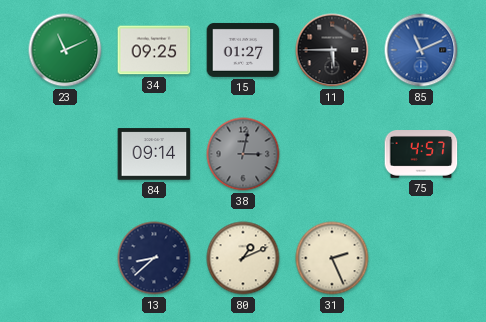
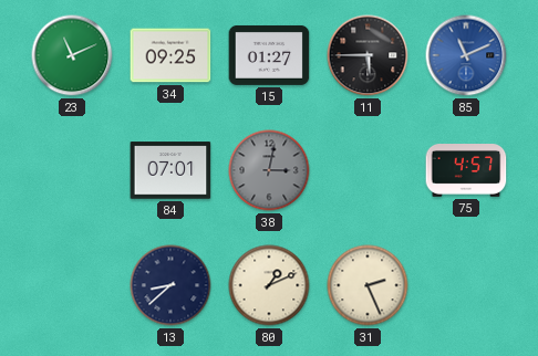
84: 09:14 -> 07:01 (170, 170)
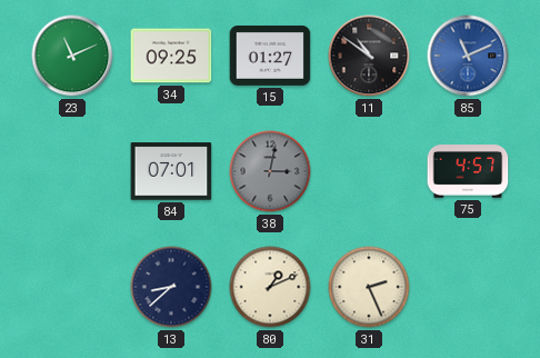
11: 5:45 -> 10:51 (369, 56)
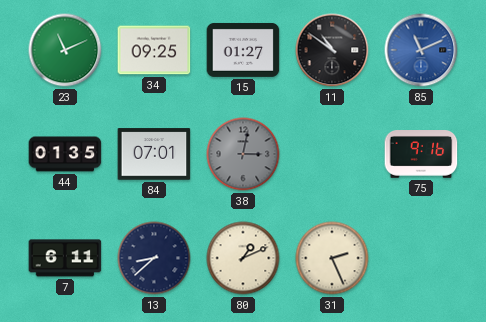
44: none -> 01:35 (65, 154)
75: 4:57 -> 9:16 (421, 155)
7: none -> 6:11 (65, 258)
